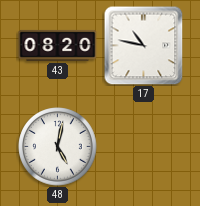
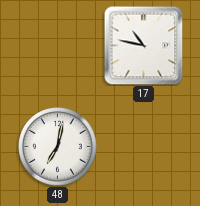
43: 08:20 -> none (58, 45)
48: 5:02 -> 7:02 (58, 147)
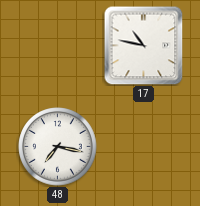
48: 7:02 -> 7:17 (58, 147)
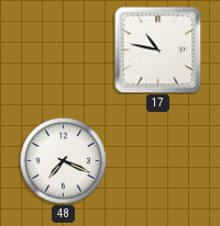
48: 7:17 -> 7:19 (64, 161)
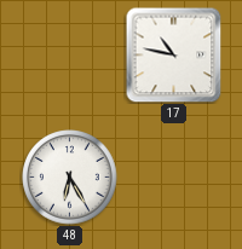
48: 7:19 -> 6:25 (70, 178)
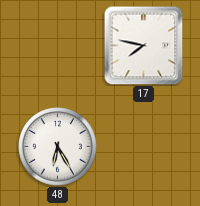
17: 10:47 -> 7:47 (143, 45)
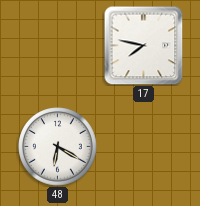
48: 6:25 -> 6:20 (58, 147)
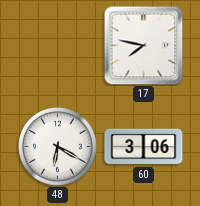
60: none -> 3:06 (144, 147)
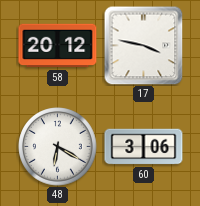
58: none -> 20:12 (58, 46)
17: 7:47 -> 3:47 (143, 45)
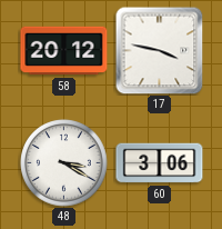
48: 6:20 -> 3:20 (64, 163)
